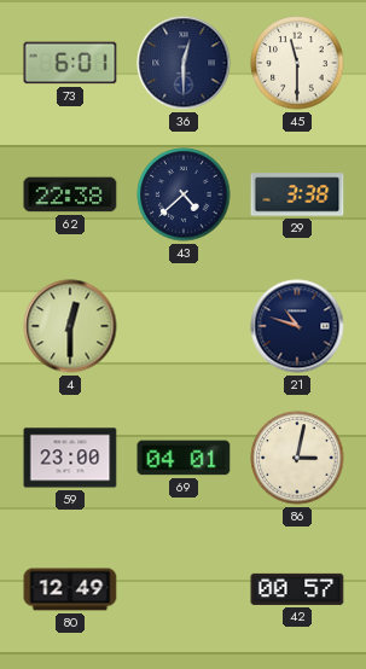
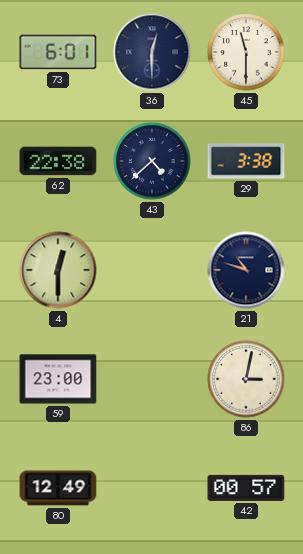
69: 04:01 -> none (184, 458)
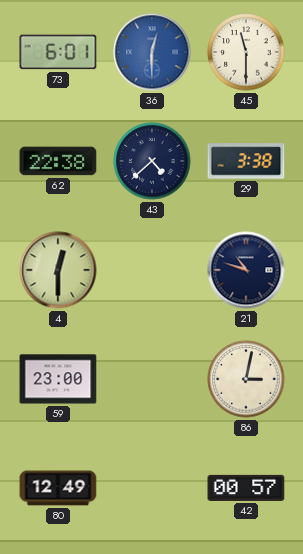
36 dial: navy -> blue (152, 52)
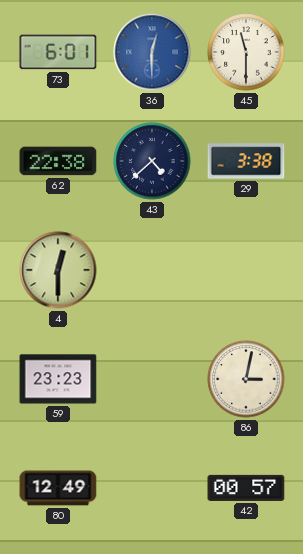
21: 10:48 -> none (246, 270)
59: 23:00 -> 23:23 (58, 379)
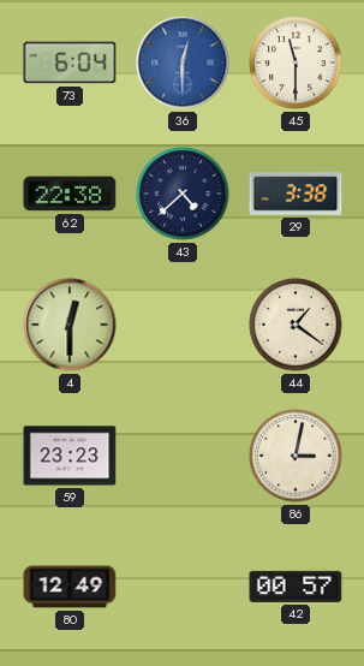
73: 6:01 -> 6:04 (70, 63)
44: none -> 1:21 (296, 325)
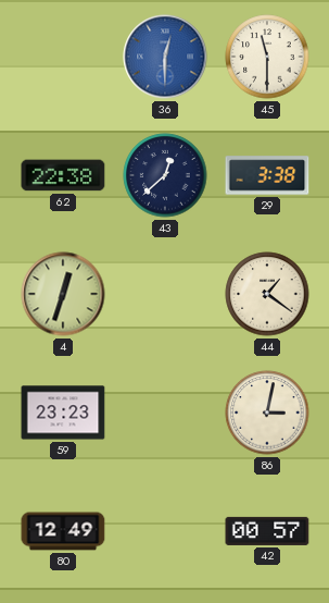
73: 6:04 -> none (70, 63)
43: 4:38 -> 12:38 (165, 175)
4: 12:30 -> 12:33 (63, 294)
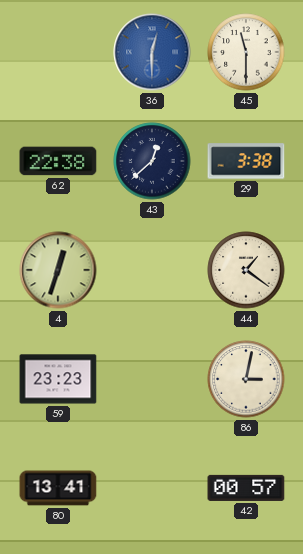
80: 12:49 -> 13:41 (58, 488)
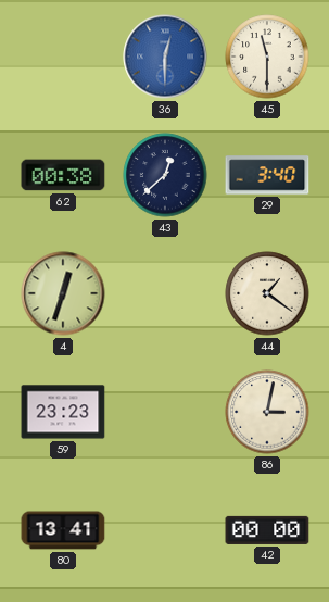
62: 22:38 -> 00:38 (63, 175)
29: 3:38 -> 3:40 (267, 175)
42: 00:57 -> 00:00 (267, 530)
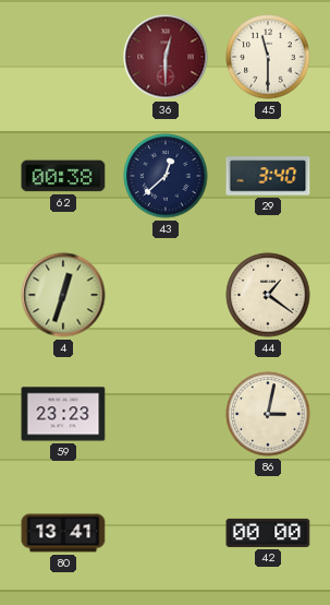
36 dial: blue -> burgundy (166, 57)
